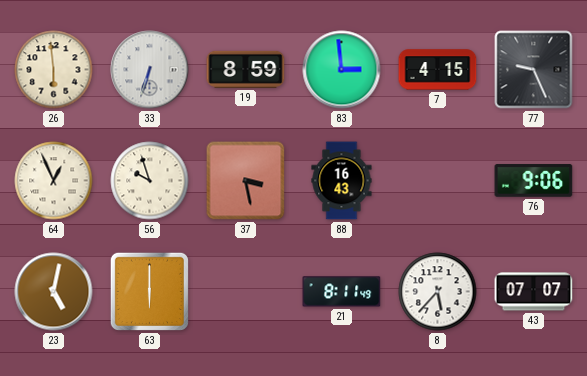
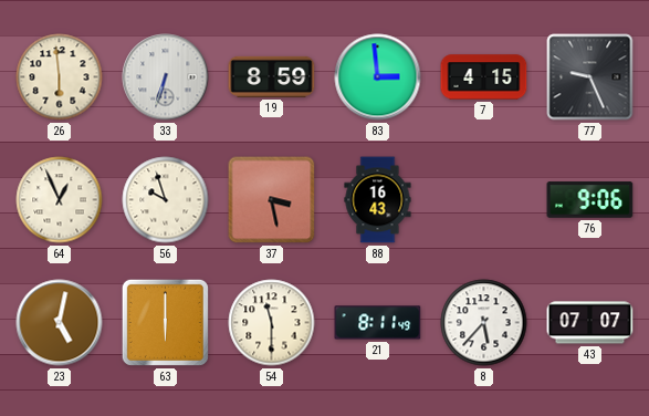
54: none -> 11:30 (272, 323)
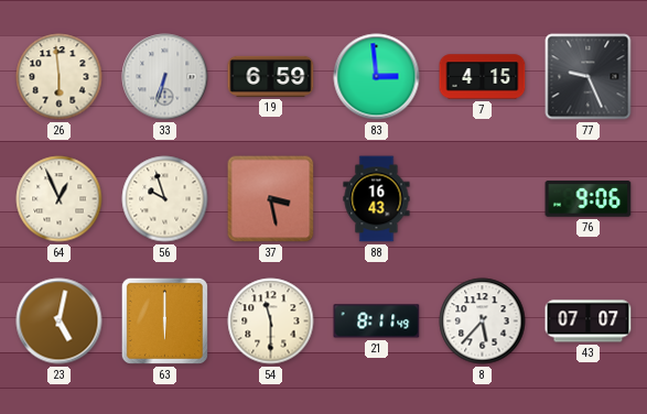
19: 8:59 -> 6:59 (271, 76)
